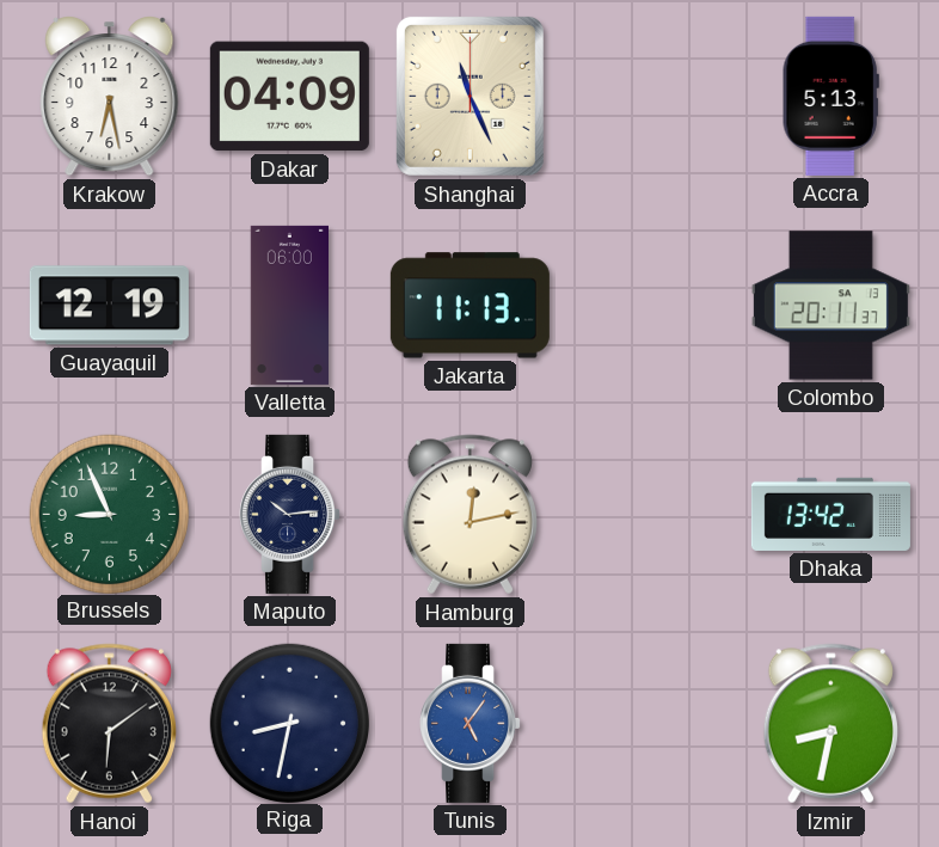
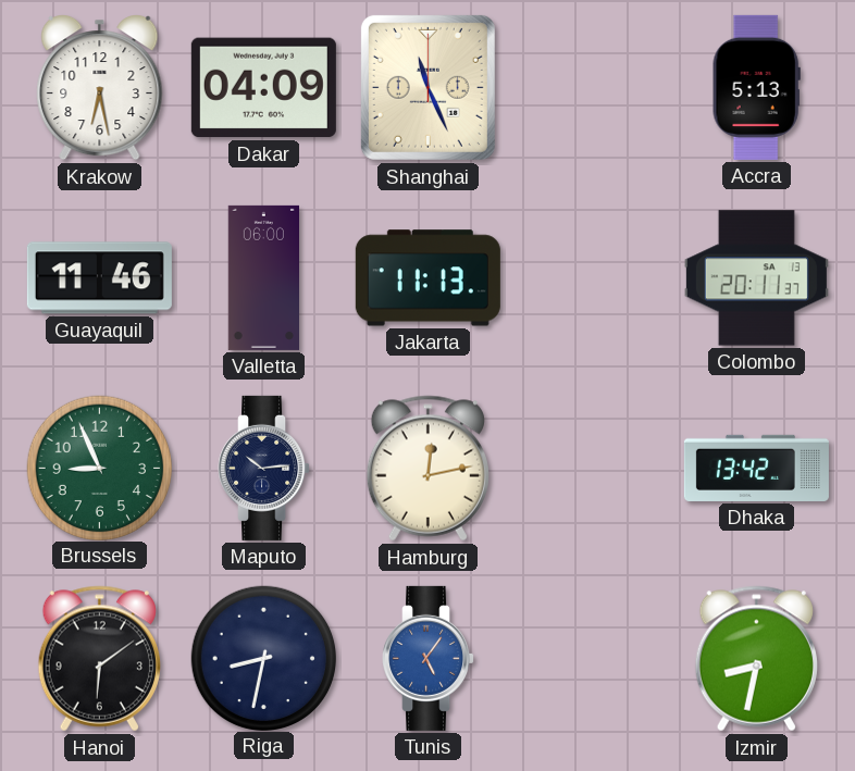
Guayaquil: 12:19 -> 11:46 (99, 278)
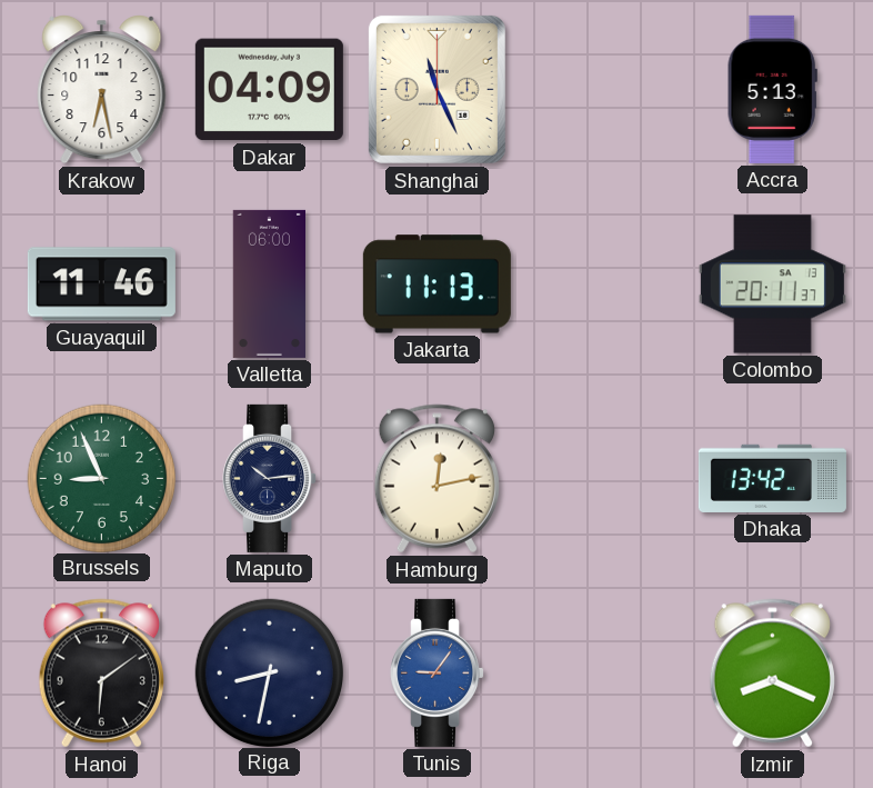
Tunis: 5:06 -> 9:06 (438, 672)
Izmir: 8:32 -> 8:19 (772, 674)
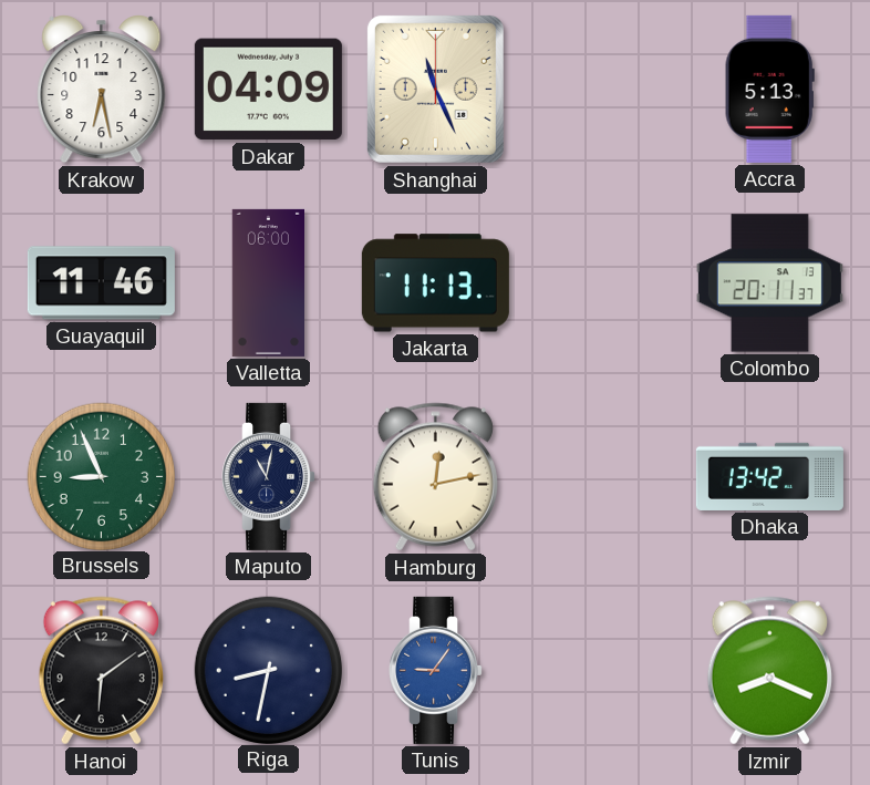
Maputo: 10:14 -> 11:02 (269, 476)
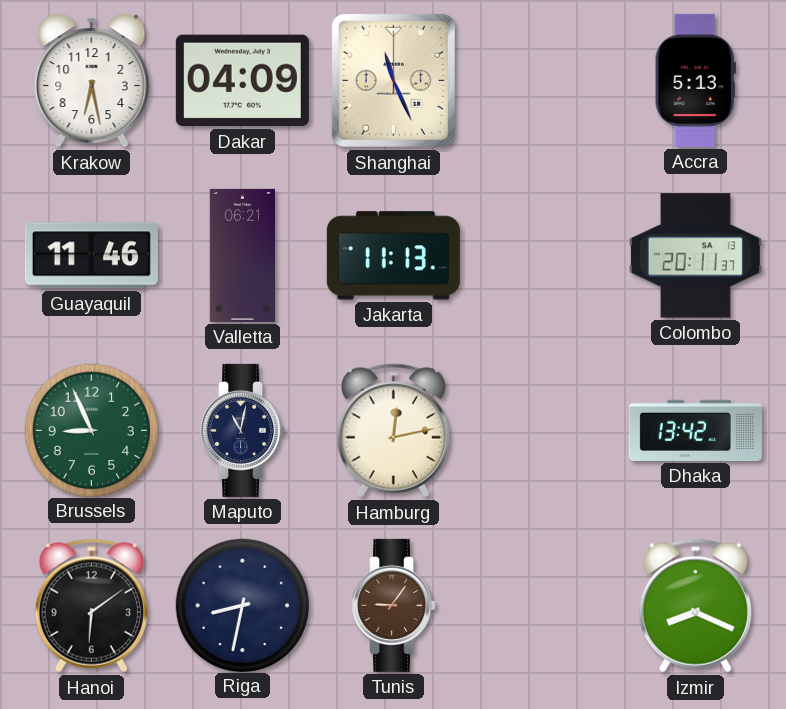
Valletta: 06:00 -> 06:21 (242, 255)
Tunis dial: blue -> brown (394, 605)
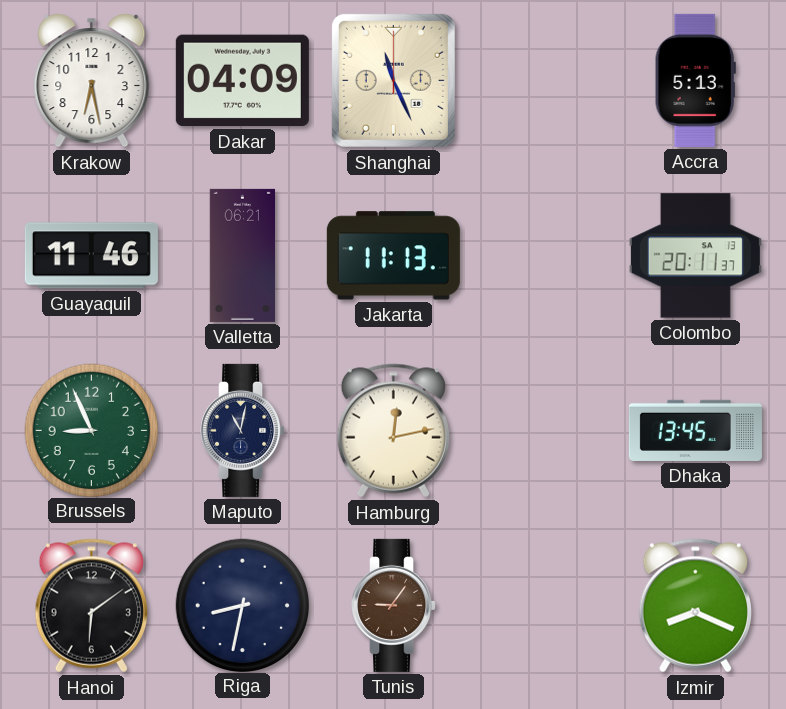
Dhaka: 13:42 -> 13:45 (695, 430)
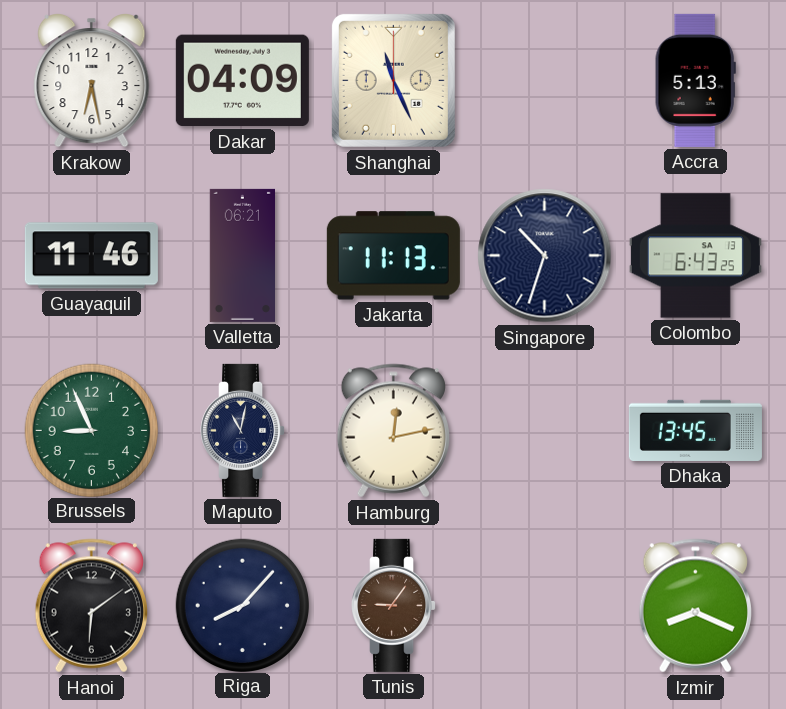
Singapore: none -> 10:33 (545, 256)
Colombo: 20:11 -> 6:43 (695, 256)
Riga: 8:32 -> 8:07 (242, 605)
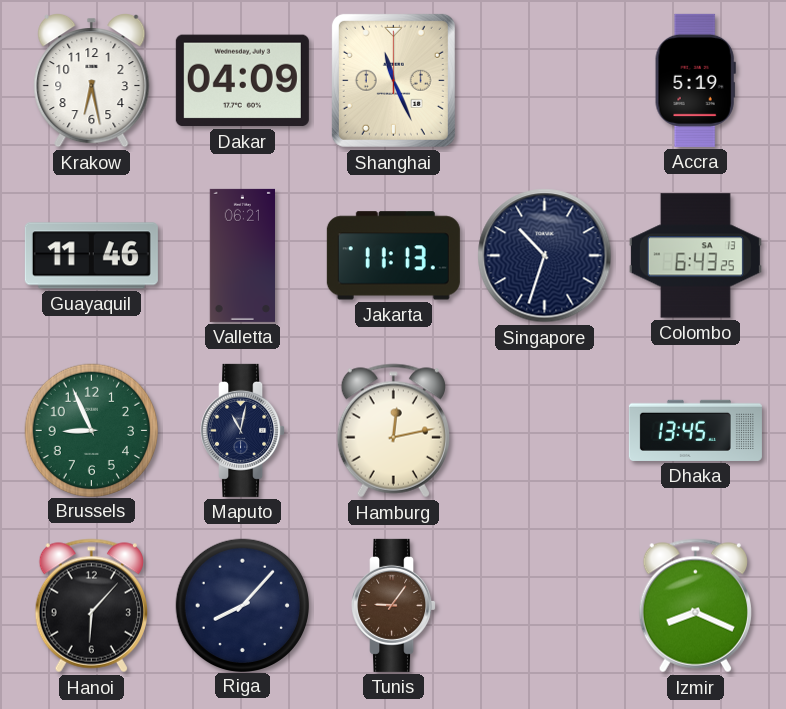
Accra: 5:13 -> 5:19 (695, 80)
Hanoi: 6:09 -> 6:07 (91, 606)
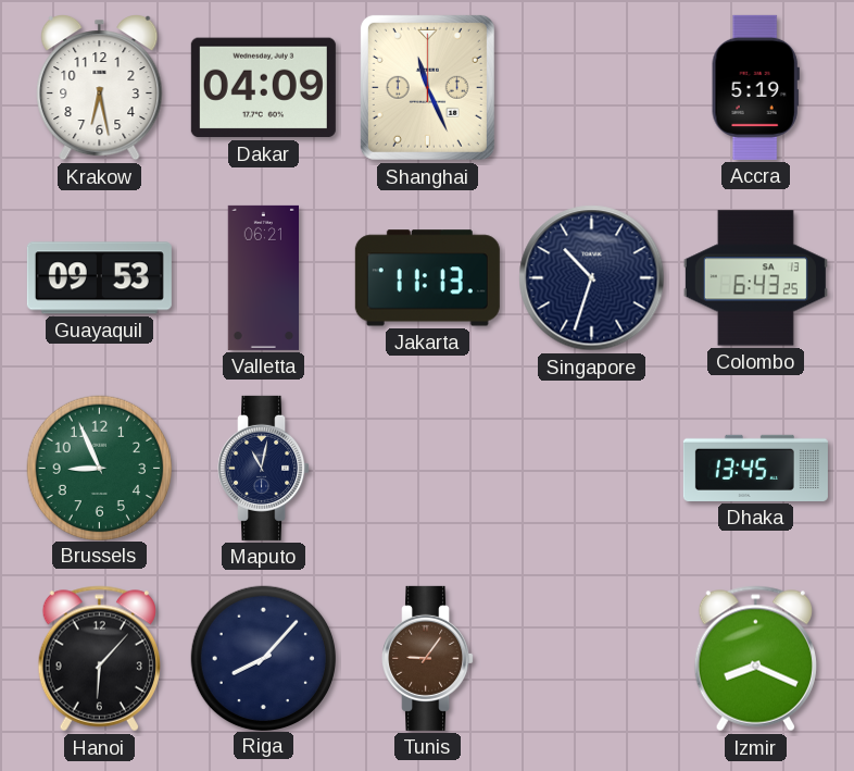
Guayaquil: 11:46 -> 09:53 (99, 278)
Hamburg: 12:13 -> none (393, 431)
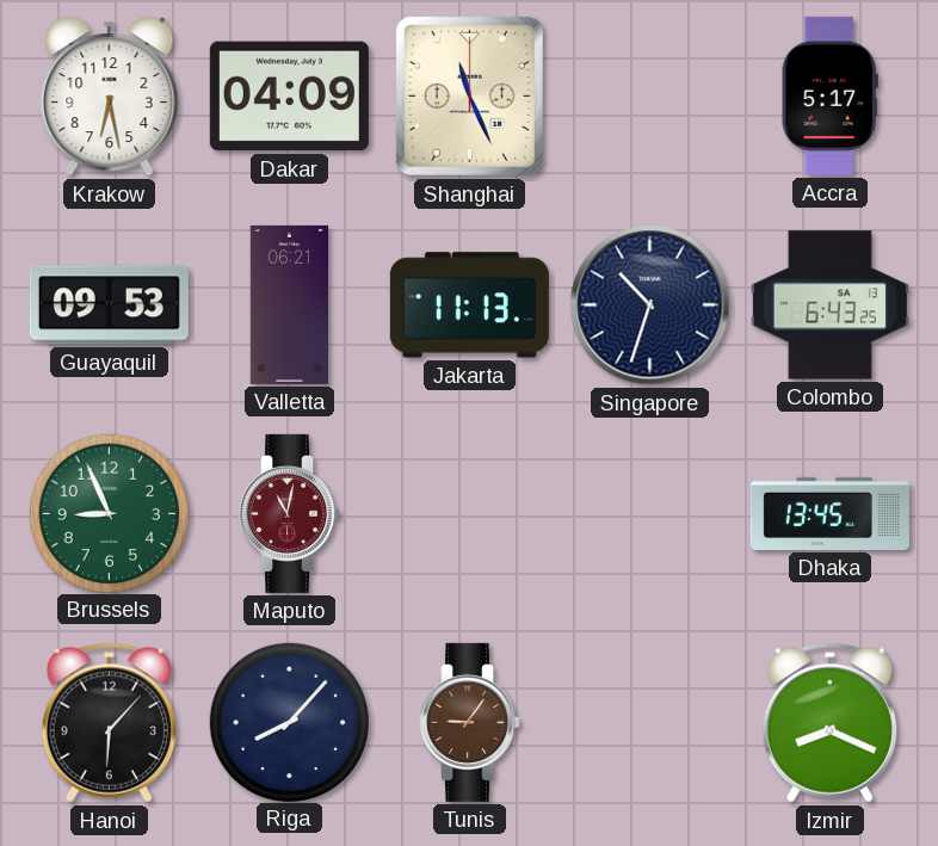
Accra: 5:19 -> 5:17 (829, 95)
Maputo dial: navy -> burgundy (290, 513)
